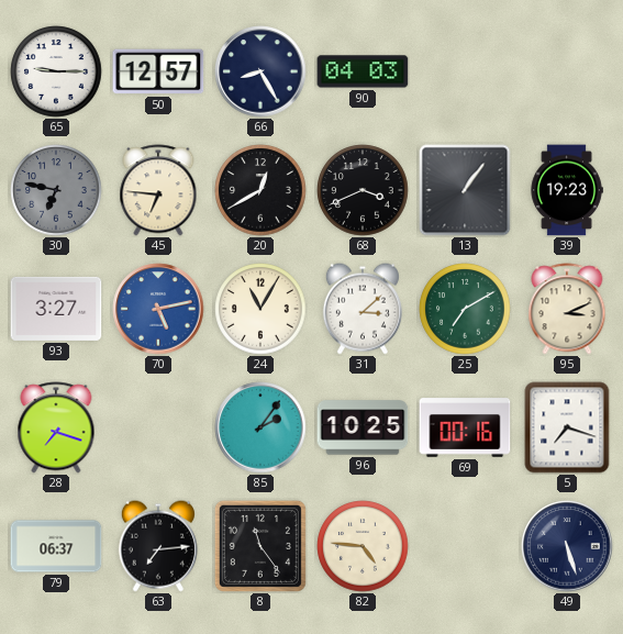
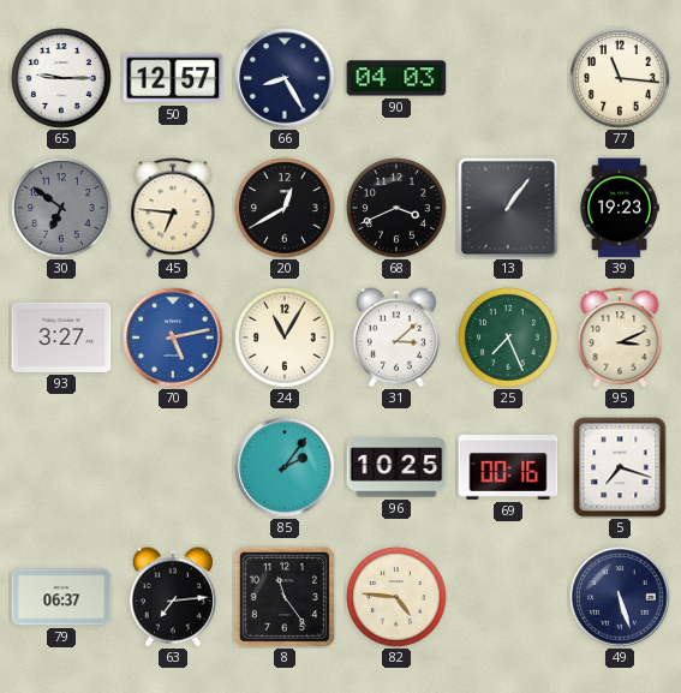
77: none -> 11:16 (620, 78)
30: 6:47 -> 6:51 (61, 208)
25: 7:10 -> 7:26 (508, 337)
28: 7:18 -> none (56, 427)
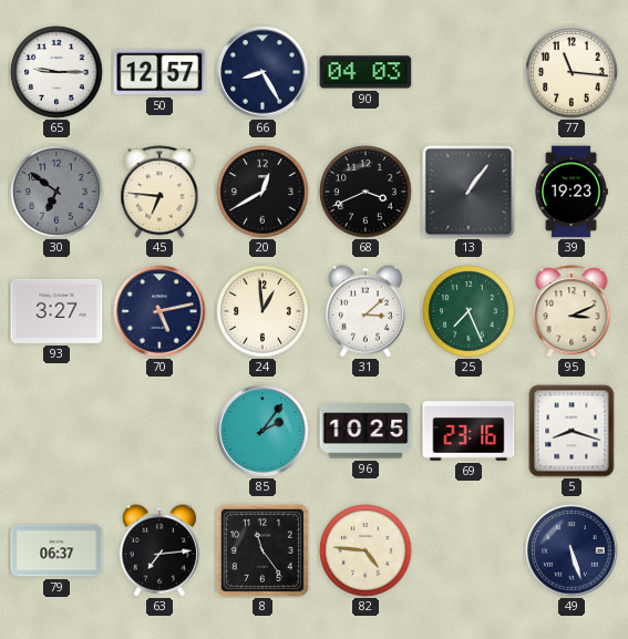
70 dial: blue -> navy (159, 311)
24: 11:05 -> 12:59 (262, 311)
69: 00:16 -> 23:16 (469, 431)
5: 7:18 -> 8:18 (572, 431)
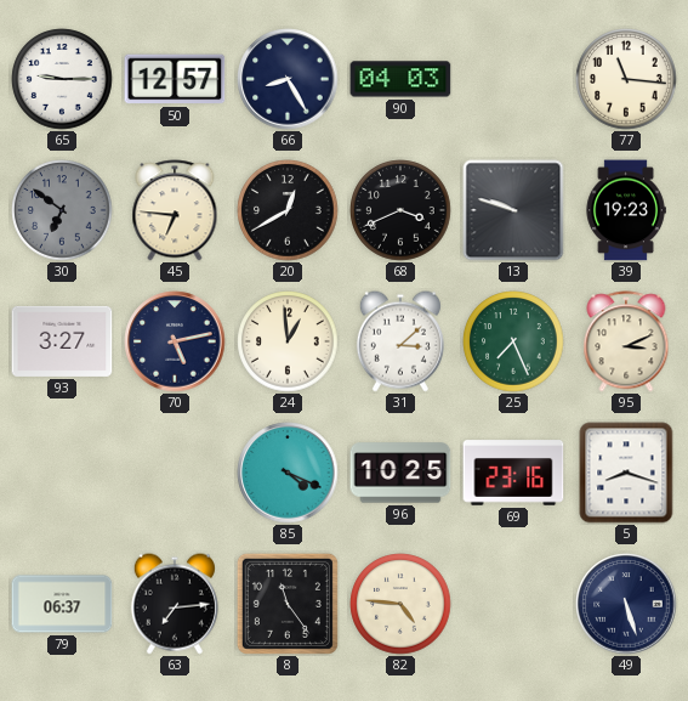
13: 1:06 -> 9:48 (513, 210)
85: 2:06 -> 4:19 (288, 473)
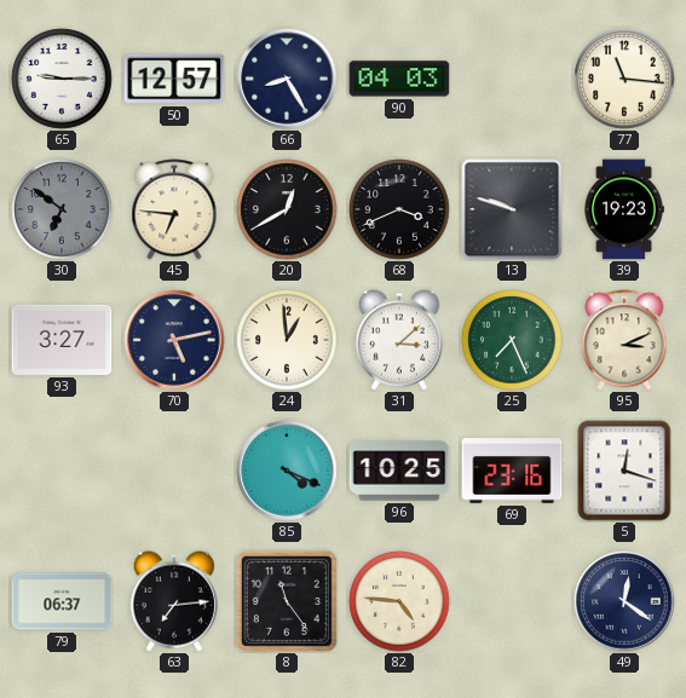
5: 8:18 -> 12:18 (624, 471)
49: 5:27 -> 12:21 (624, 601)
